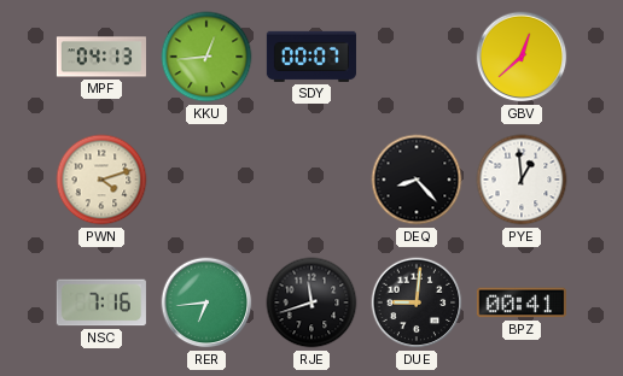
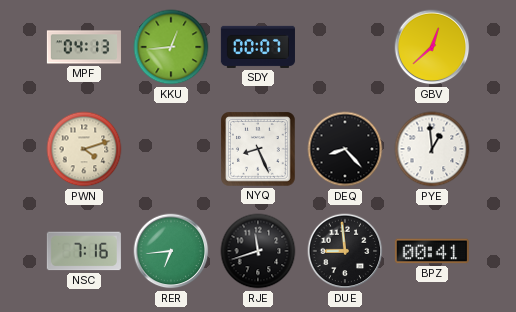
NYQ: none -> 8:26 (259, 150)
DUE: 9:01 -> 8:59 (345, 251)
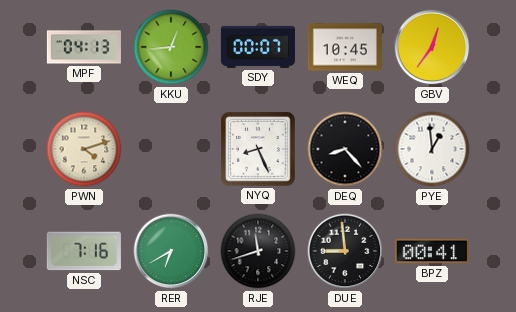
WEQ: none -> 10:45 (345, 47)
GBV: 12:38 -> 12:36 (432, 47)
RER: 6:44 -> 6:40 (171, 251)
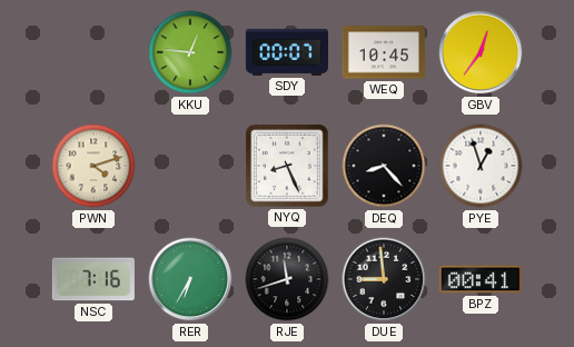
MPF: 04:13 -> none (84, 47)
KKU: 12:44 -> 12:46 (190, 52)
PYE: 12:59 -> 12:57 (481, 166)
RER: 6:40 -> 6:35 (190, 279)
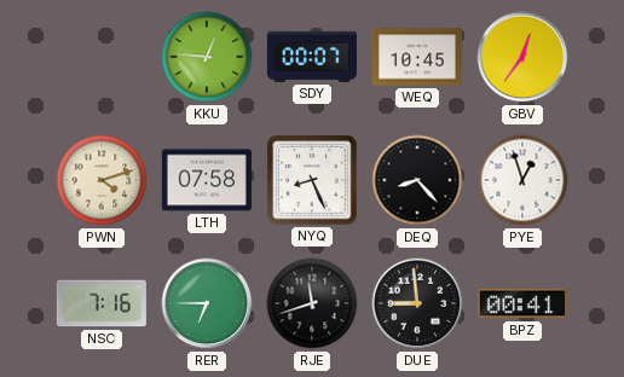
LTH: none -> 07:58 (207, 180)
RER: 6:35 -> 6:45 (207, 303)
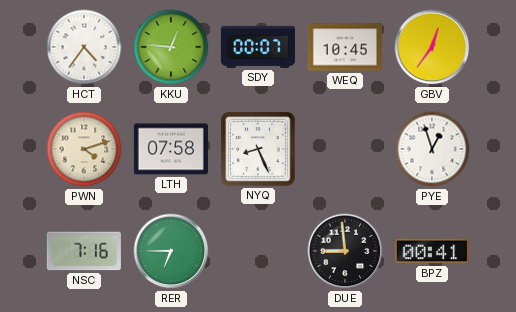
HCT: none -> 4:36 (84, 47)
DEQ: 8:23 -> none (417, 180)
RJE: 11:42 -> none (312, 303)
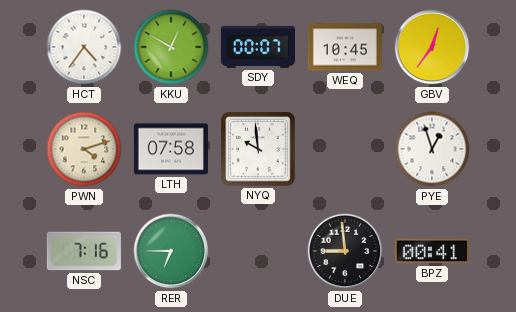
KKU: 12:46 -> 12:50 (171, 47)
NYQ: 8:26 -> 9:59 (259, 150)
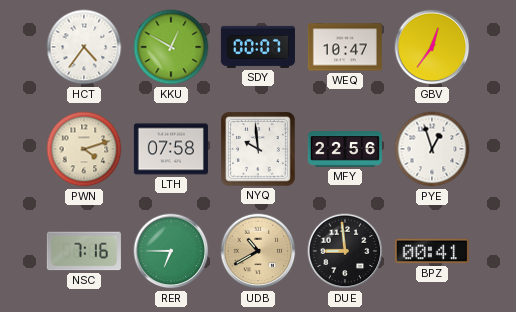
WEQ: 10:45 -> 10:47 (345, 47)
MFY: none -> 22:56 (345, 149)
UDB: none -> 10:40 (258, 251)
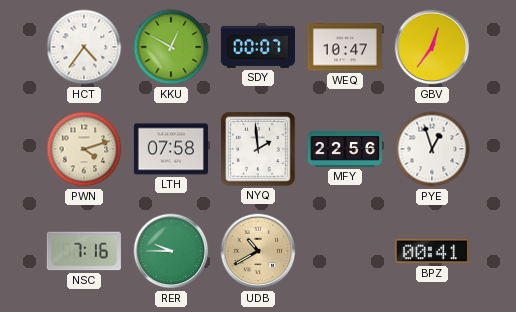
NYQ: 9:59 -> 1:59 (259, 150)
RER: 6:45 -> 9:45 (171, 251)
DUE: 8:59 -> none (345, 251)
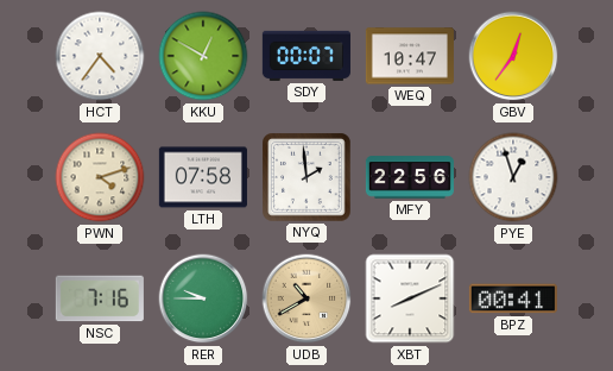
XBT: none -> 8:11 (410, 298)
